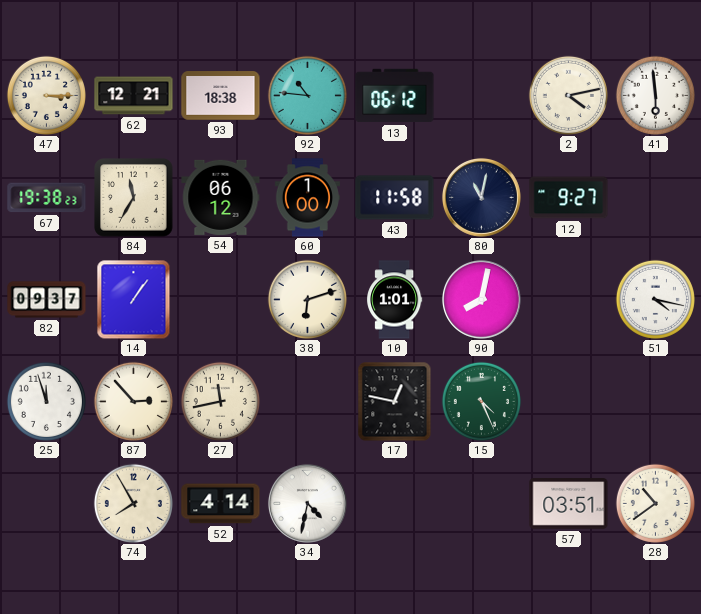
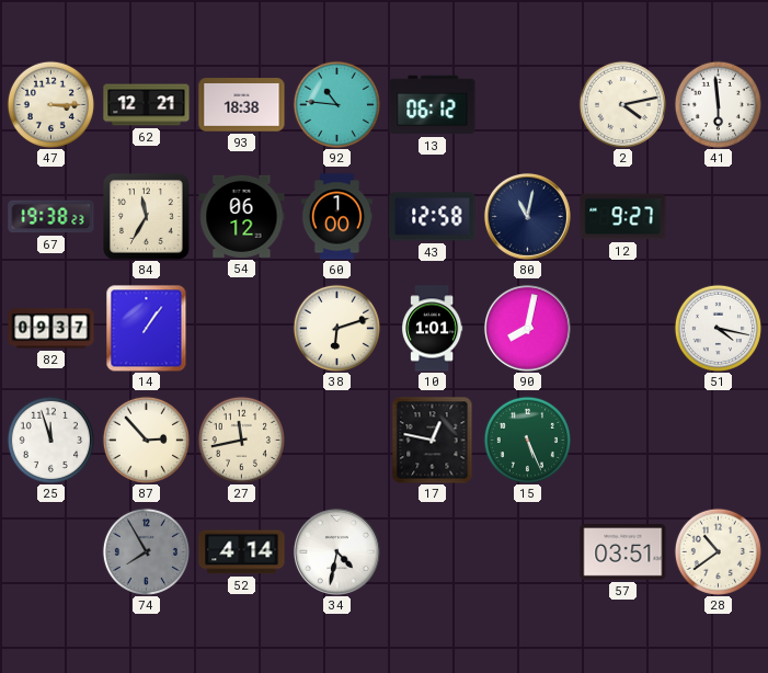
43: 11:58 -> 12:58 (433, 217)
15: 4:26 -> 5:26 (527, 440)
74 dial: cream -> grey (146, 551)
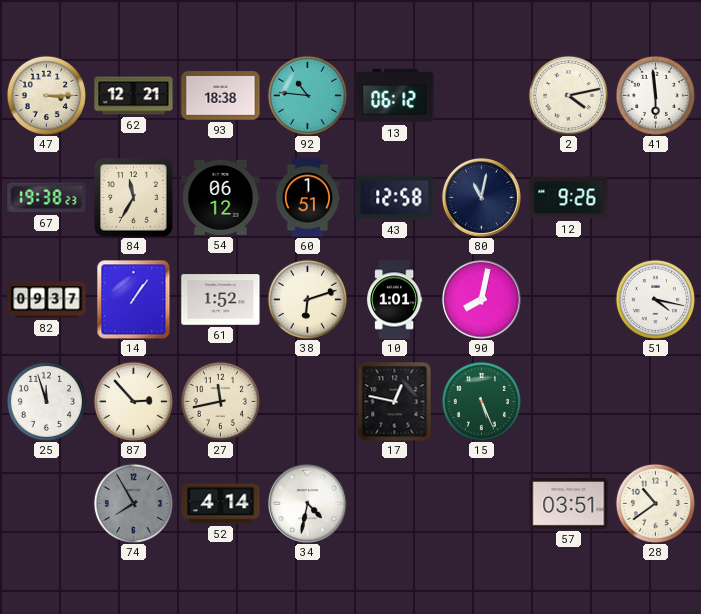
60: 1:00 -> 1:51 (307, 198)
12: 9:27 -> 9:26 (569, 198)
61: none -> 1:52 (221, 300)
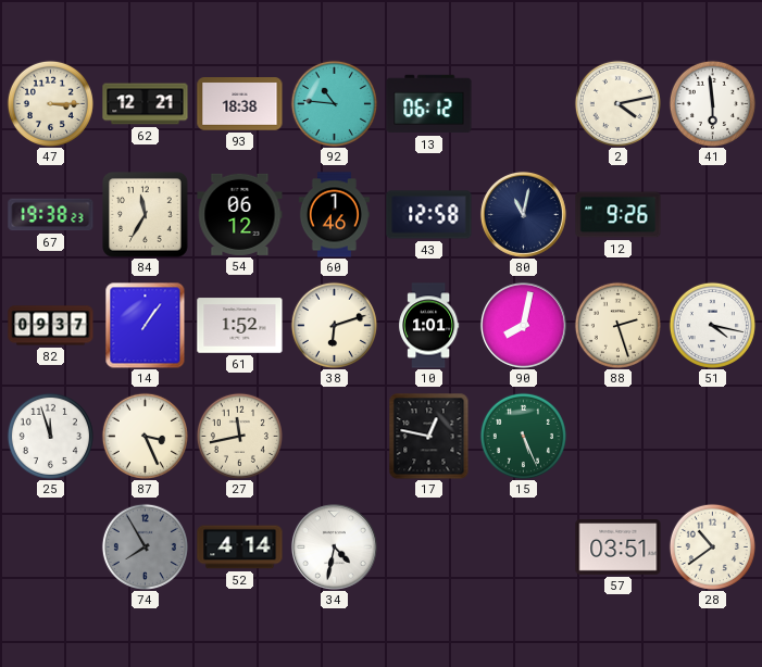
60: 1:51 -> 1:46 (334, 215)
88: none -> 2:27 (617, 325)
87: 2:53 -> 3:26 (145, 436)
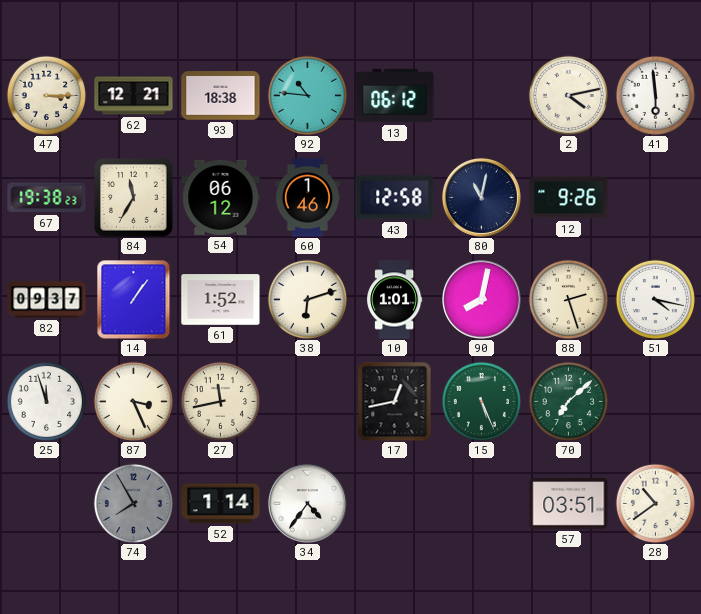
17: 12:47 -> 12:43 (395, 402)
70: none -> 7:08 (568, 401)
52: 4:14 -> 1:14 (221, 504)
34: 4:32 -> 4:36 (307, 503)
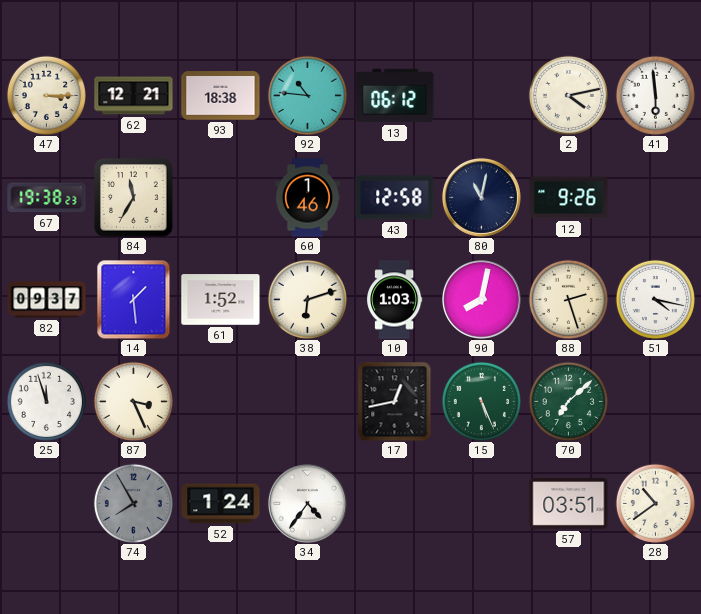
54: 06:12 -> none (221, 197)
14: 1:06 -> 1:29 (134, 299)
10: 1:01 -> 1:03 (395, 300)
27: 11:43 -> none (220, 401)
52: 1:14 -> 1:24 (221, 504)
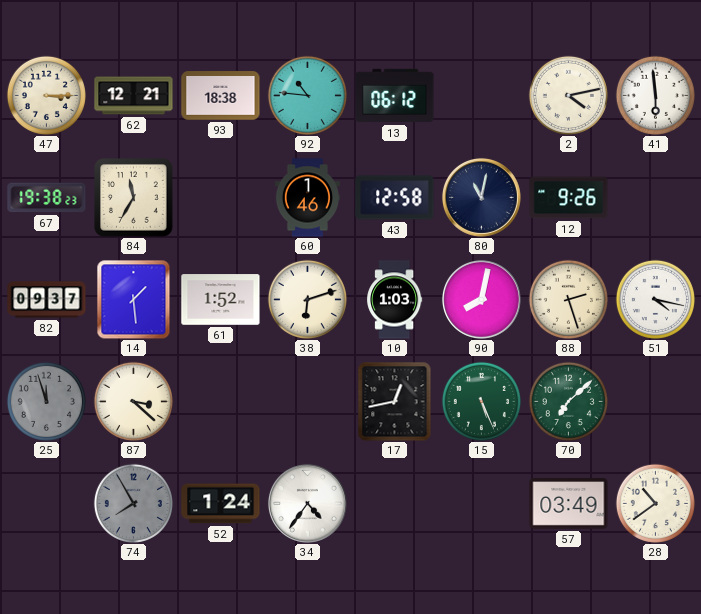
25 dial: white -> grey (46, 401)
87: 3:26 -> 3:22 (133, 401)
57: 03:51 -> 03:49 (569, 504)
